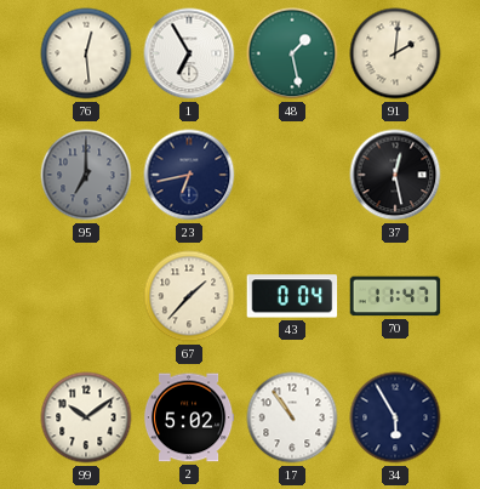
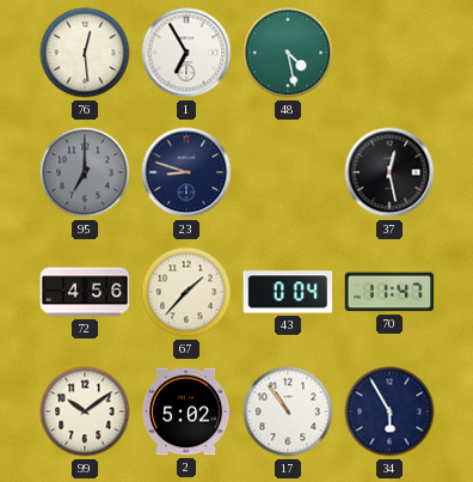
48: 1:28 -> 4:28 (288, 53)
91: 2:01 -> none (395, 53)
23: 6:43 -> 8:48 (186, 172)
72: none -> 4:56 (85, 292)
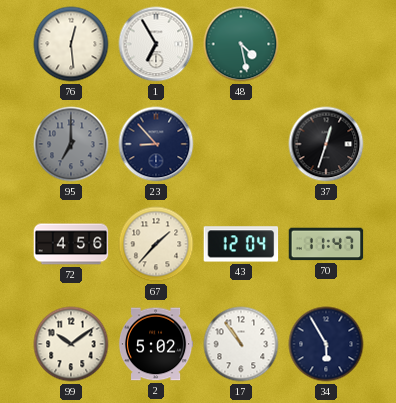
23: 8:48 -> 8:53 (156, 144)
37: 12:28 -> 12:33 (326, 144)
43: 0:04 -> 12:04 (241, 244)
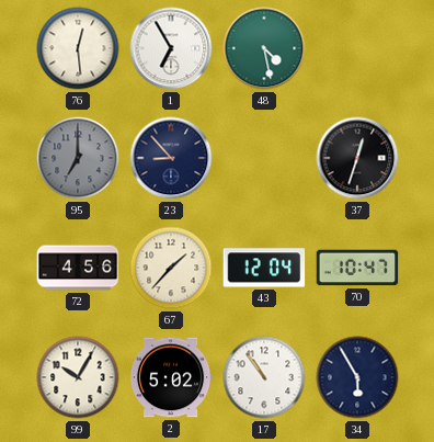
70: 11:47 -> 10:47 (357, 268)
99: 10:09 -> 10:05 (78, 377)
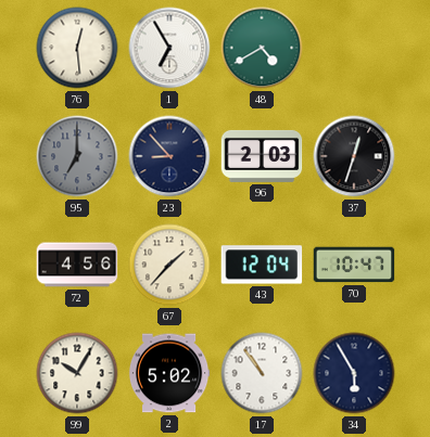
48: 4:28 -> 4:40 (262, 48)
96: none -> 2:03 (262, 156)
